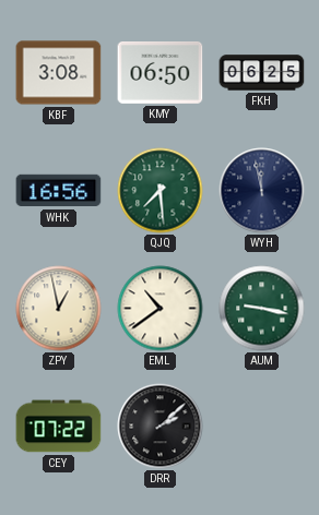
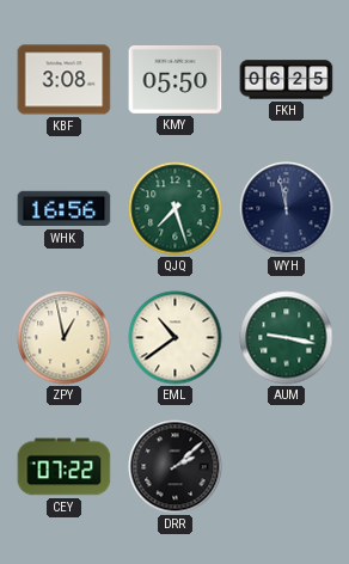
KMY: 06:50 -> 05:50 (176, 80)
QJQ: 7:29 -> 7:27 (176, 209)
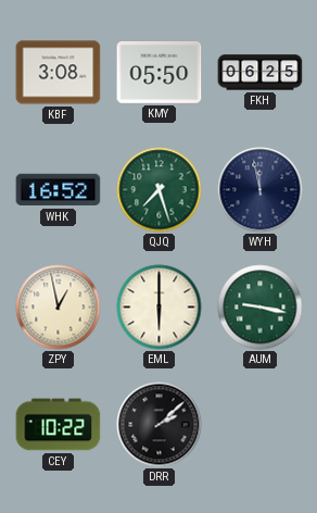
WHK: 16:56 -> 16:52 (59, 190)
EML: 10:39 -> 6:00 (160, 308)
CEY: 07:22 -> 10:22 (59, 425)
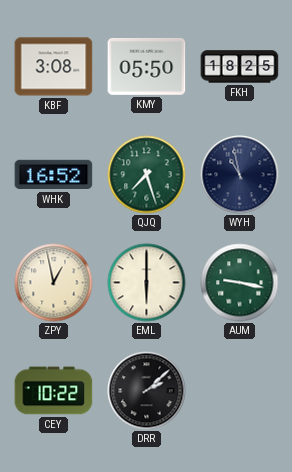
FKH: 06:25 -> 18:25 (240, 67)
WYH: 11:58 -> 10:58 (240, 175)
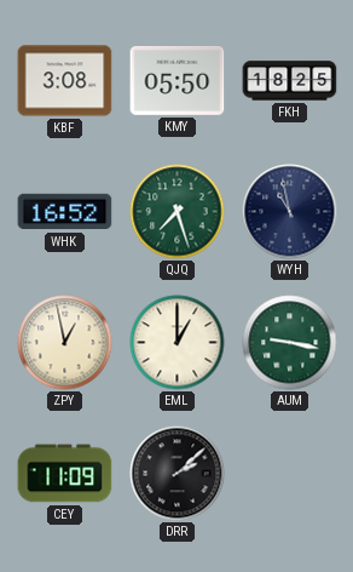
EML: 6:00 -> 1:00 (178, 343)
CEY: 10:22 -> 11:09 (65, 474)
